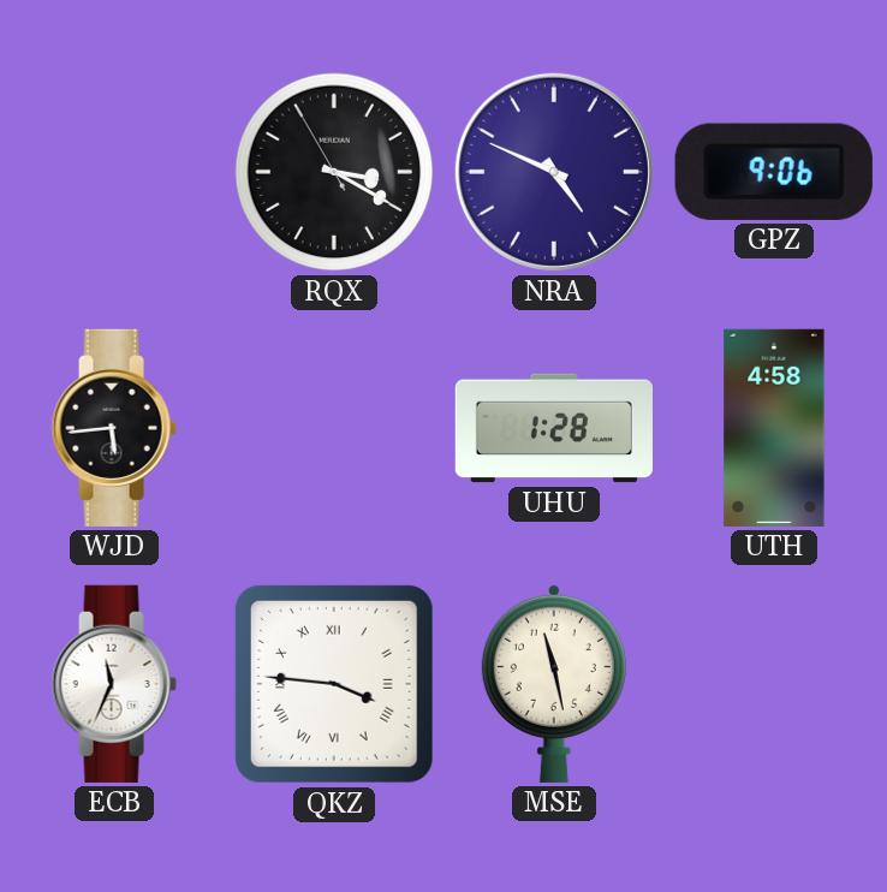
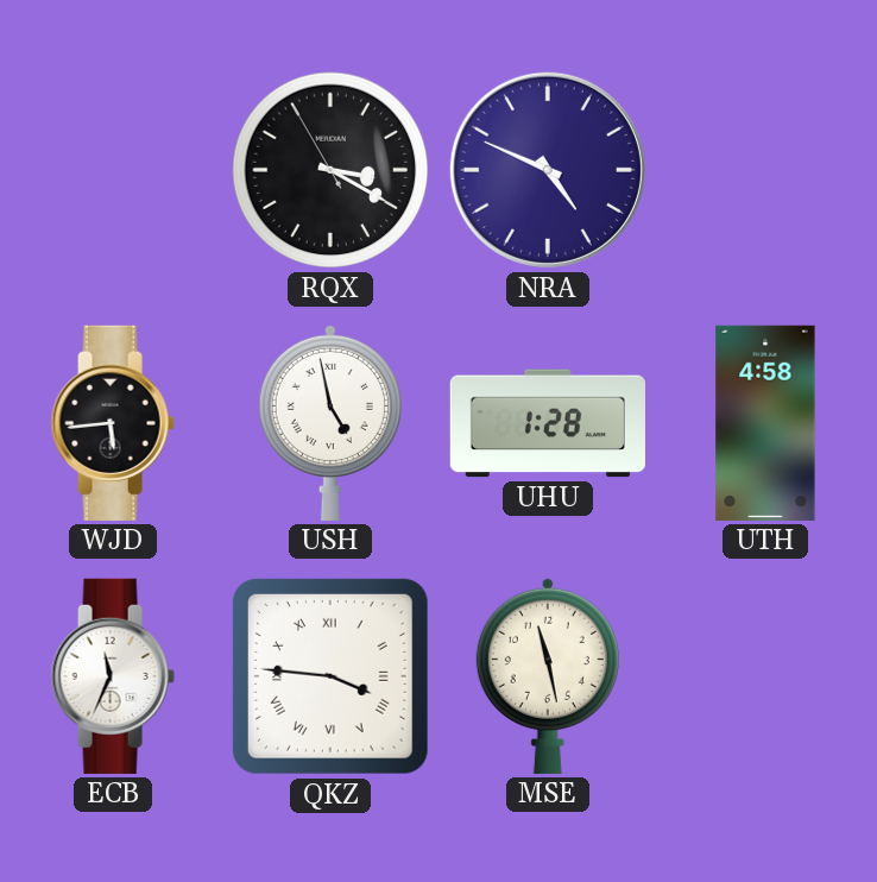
GPZ: 9:06 -> none (774, 172)
USH: none -> 4:58 (330, 422)
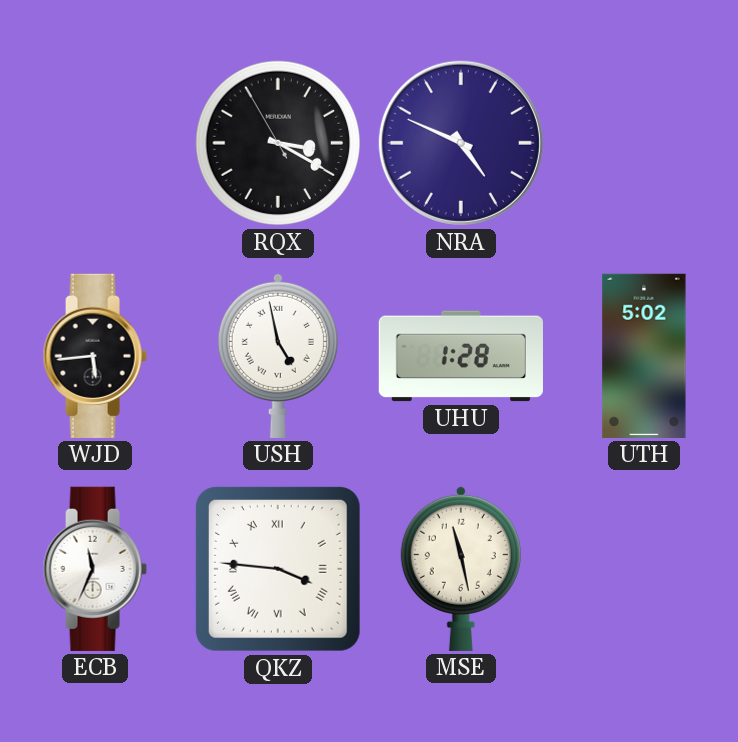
UTH: 4:58 -> 5:02 (644, 356)
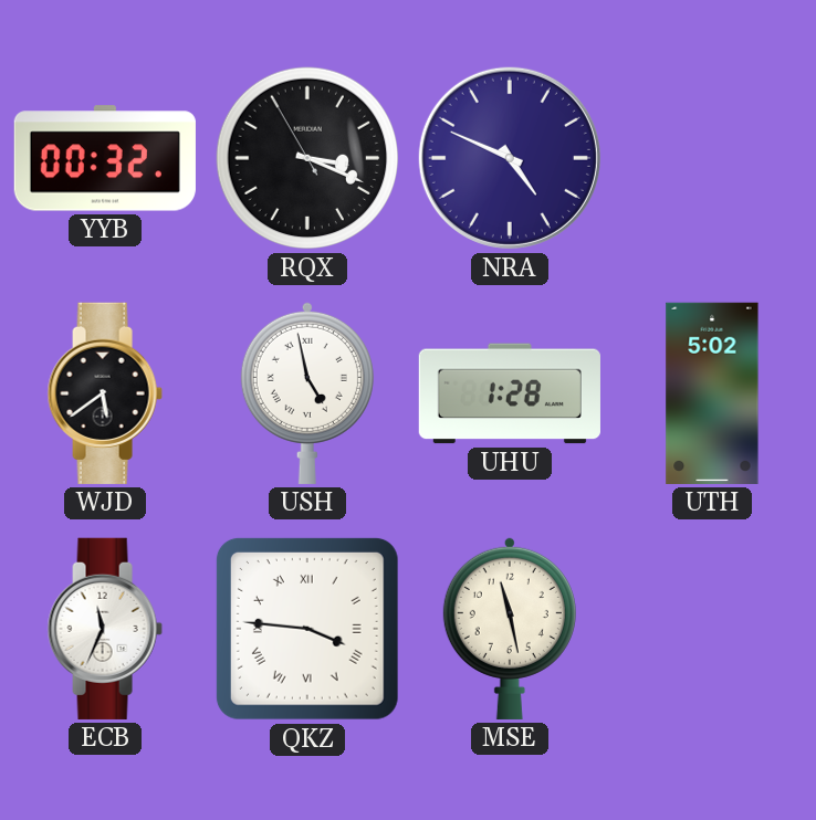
YYB: none -> 00:32 (105, 158)
RQX: 3:19 -> 3:18 (307, 158)
WJD: 5:44 -> 5:39 (105, 393)
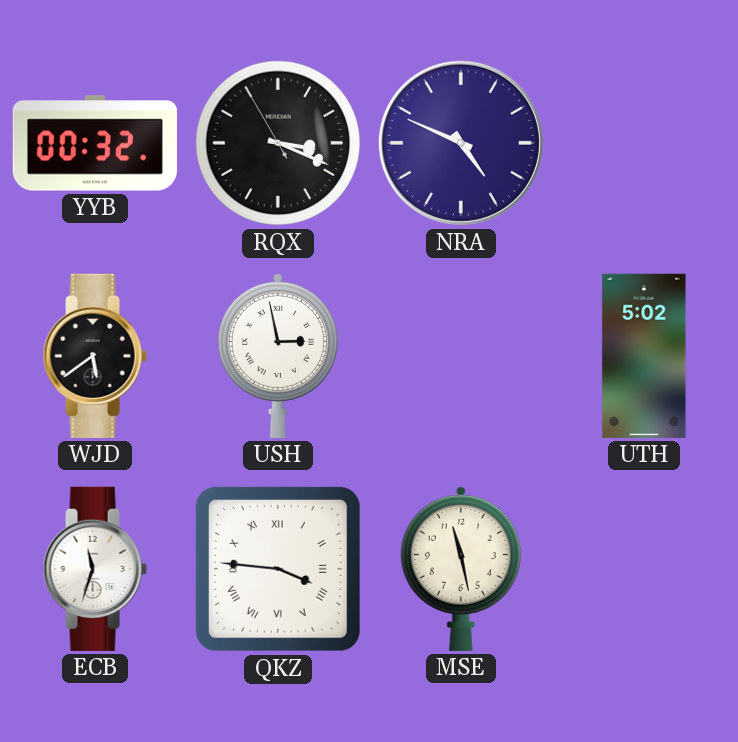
USH: 4:58 -> 2:58 (278, 355)
UHU: 1:28 -> none (510, 393)
ECB: 11:34 -> 11:33 (95, 569)
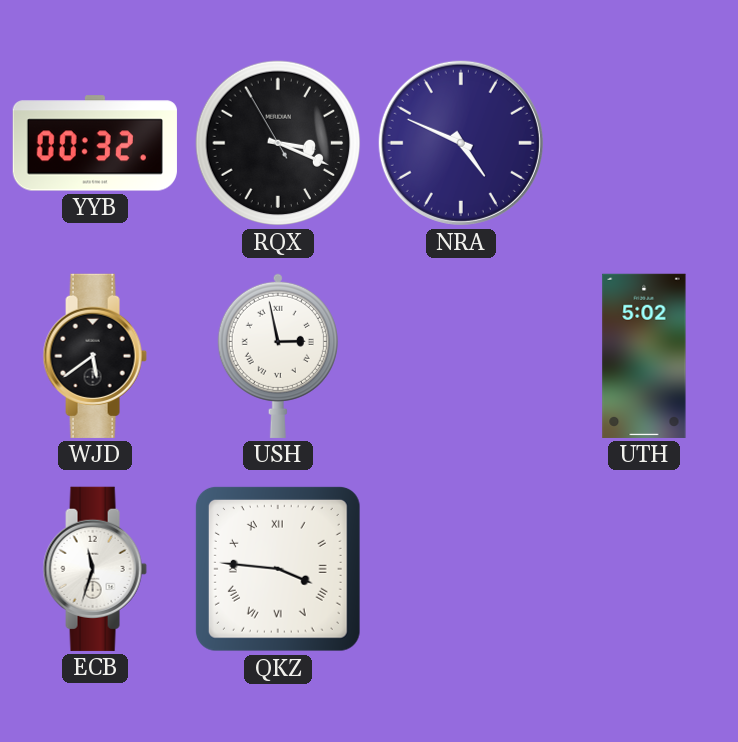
MSE: 11:28 -> none (461, 568)
